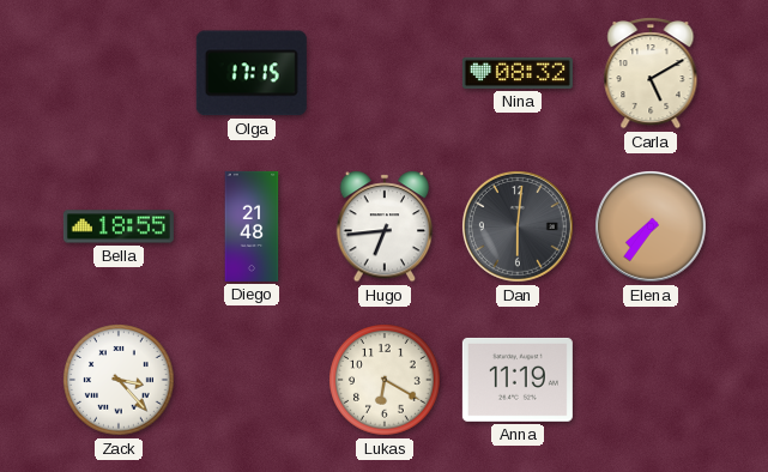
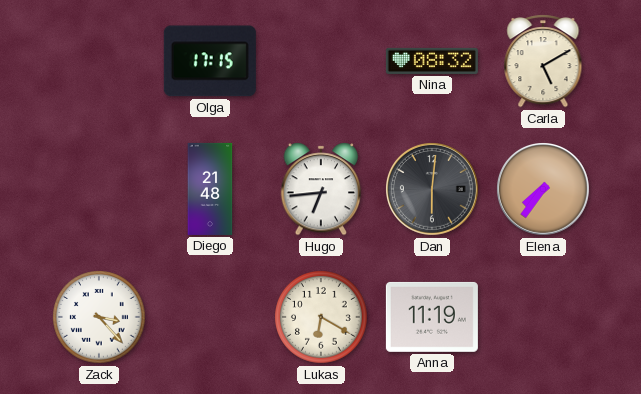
Bella: 18:55 -> none (119, 226)
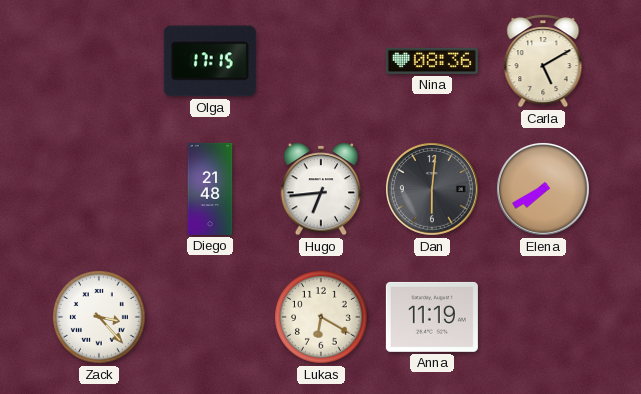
Nina: 08:32 -> 08:36 (432, 61)
Elena: 7:36 -> 7:40 (544, 190)
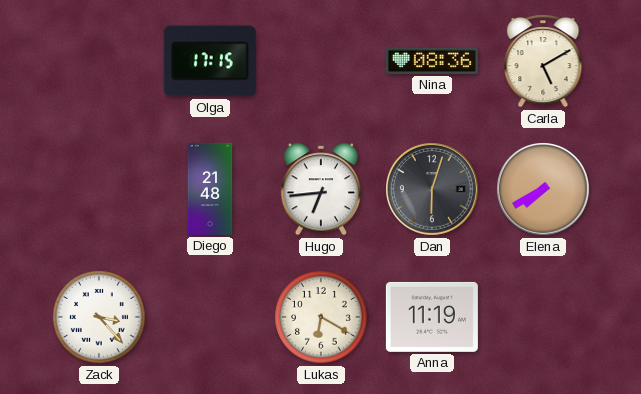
Dan: 6:01 -> 6:03 (433, 190)
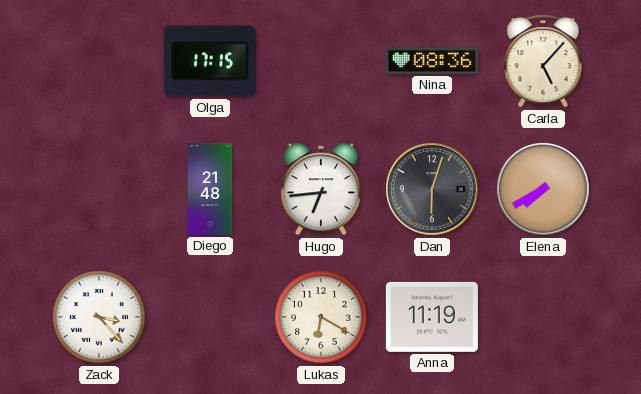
Carla: 5:10 -> 5:07 (543, 61)
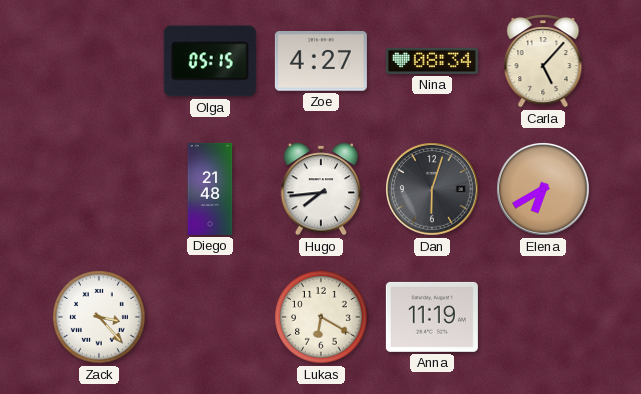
Olga: 17:15 -> 05:15 (210, 61)
Zoe: none -> 4:27 (321, 61)
Nina: 08:36 -> 08:34 (432, 61)
Hugo: 6:44 -> 7:44 (321, 189)
Elena: 7:40 -> 6:40 (544, 190)
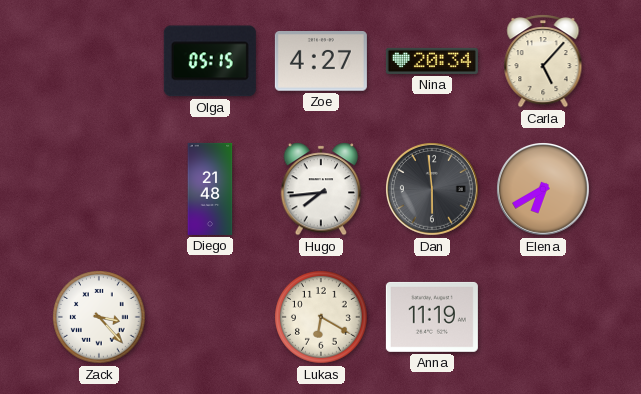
Nina: 08:34 -> 20:34 (432, 61)
Dan: 6:03 -> 5:59 (433, 190)
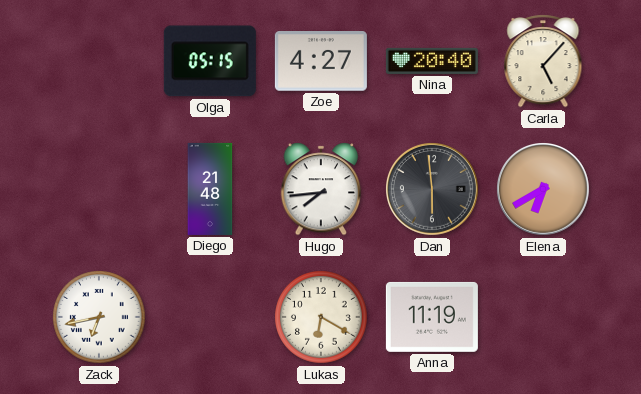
Nina: 20:34 -> 20:40 (432, 61)
Zack: 3:23 -> 6:43 (99, 317)
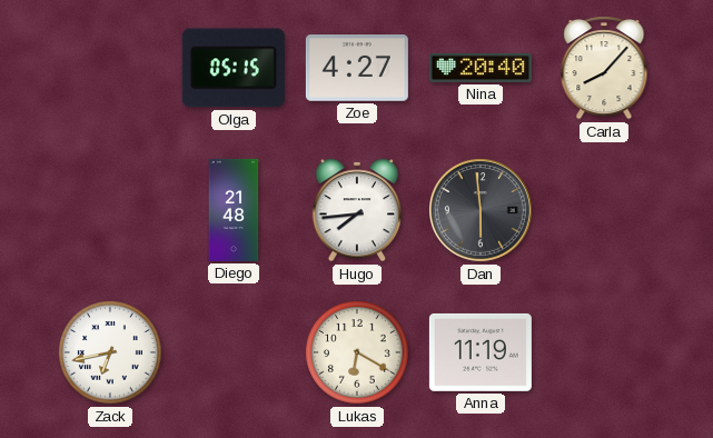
Carla: 5:07 -> 8:07 (604, 68)
Elena: 6:40 -> none (544, 190)
